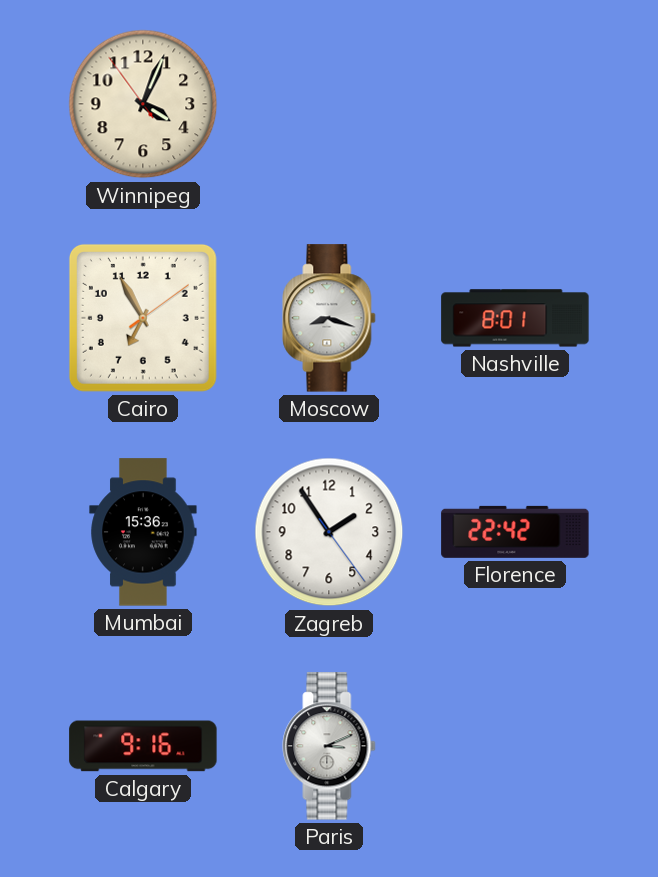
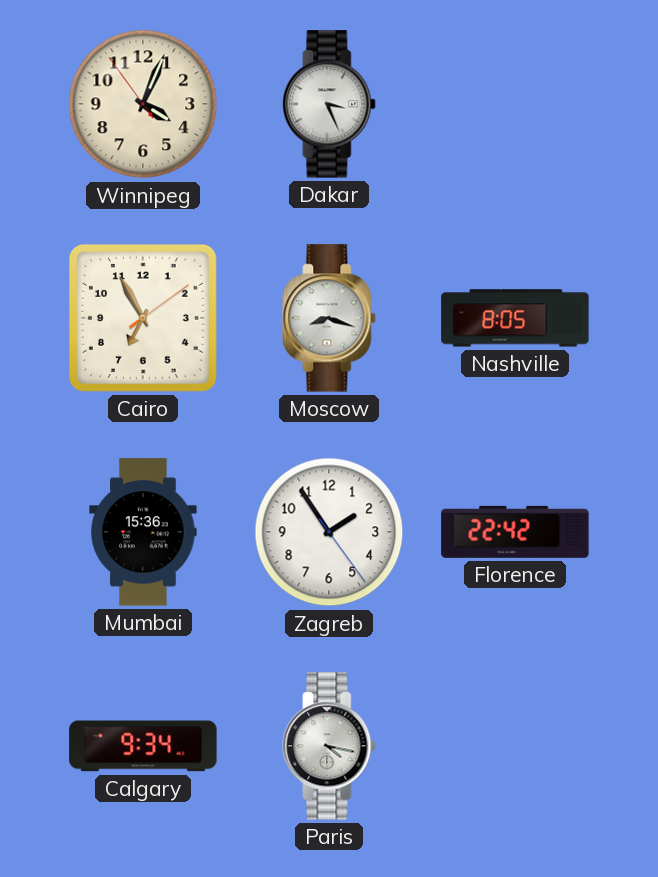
Dakar: none -> 3:26 (329, 104)
Nashville: 8:01 -> 8:05 (515, 318)
Calgary: 9:16 -> 9:34 (143, 746)
Paris: 3:11 -> 4:17 (329, 746)
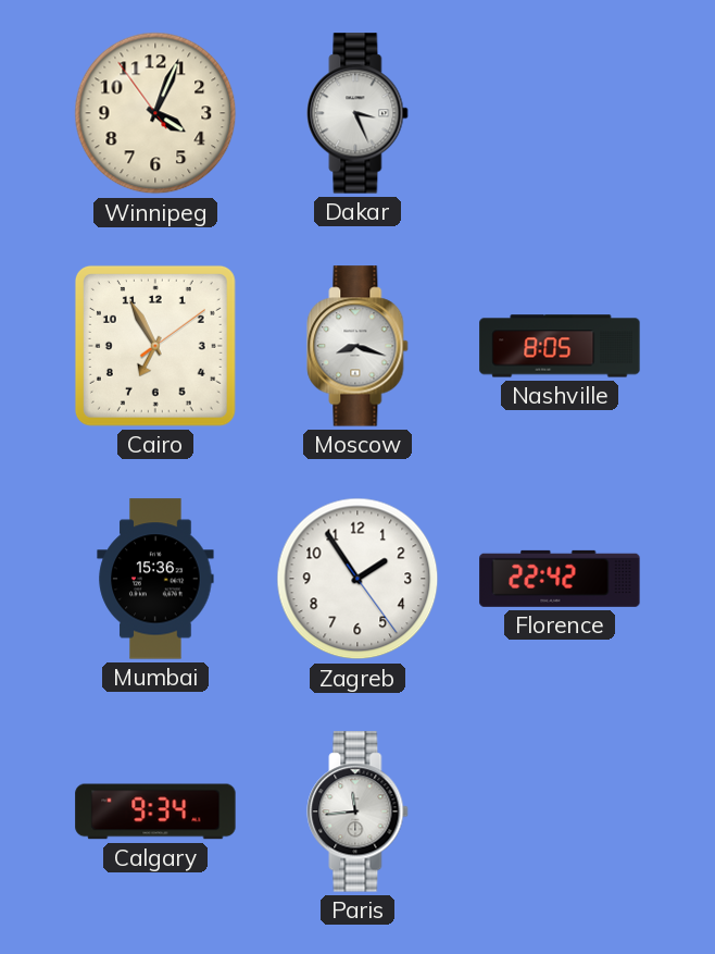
Paris: 4:17 -> 11:44 (357, 811)
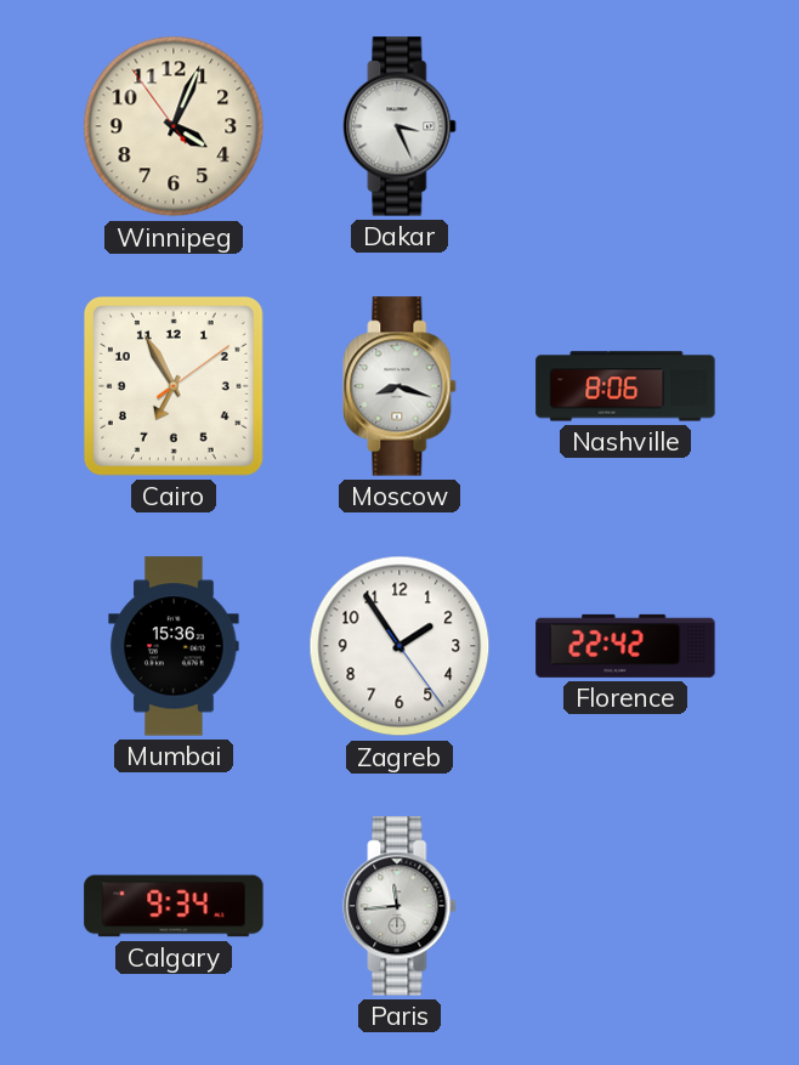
Nashville: 8:05 -> 8:06 (625, 386)
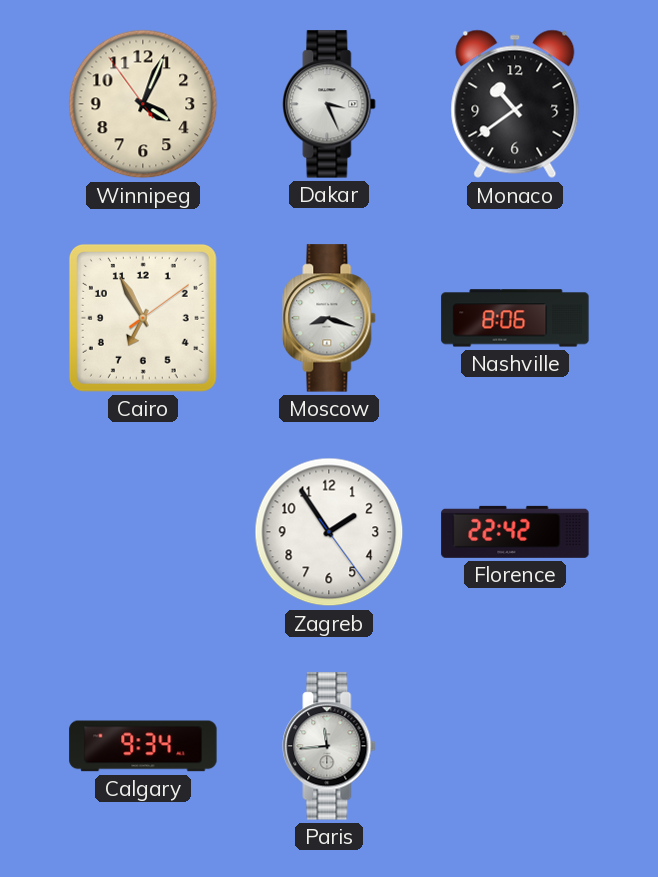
Monaco: none -> 10:39 (515, 104)
Mumbai: 15:36 -> none (174, 646)
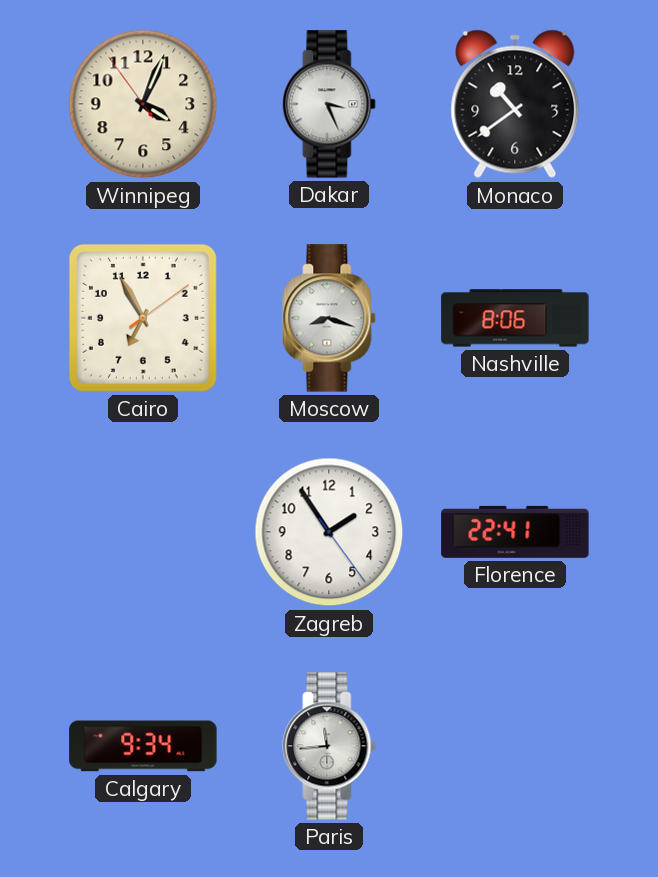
Florence: 22:42 -> 22:41 (515, 532)
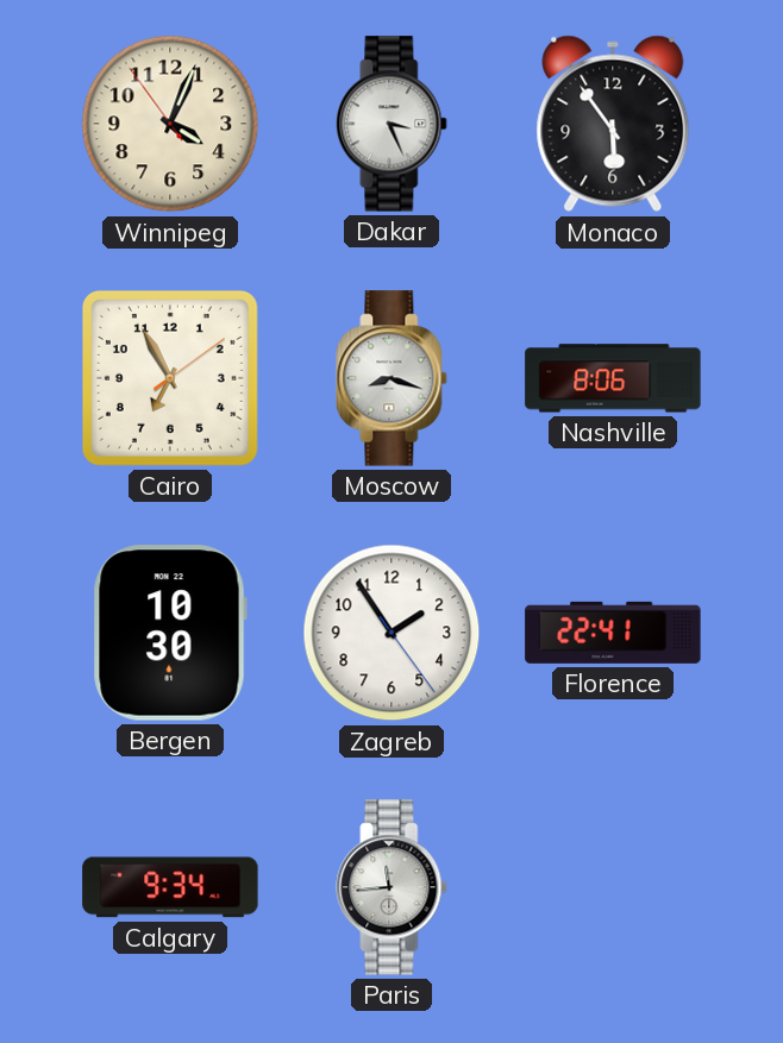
Monaco: 10:39 -> 5:54 (613, 124)
Bergen: none -> 10:30 (170, 633)
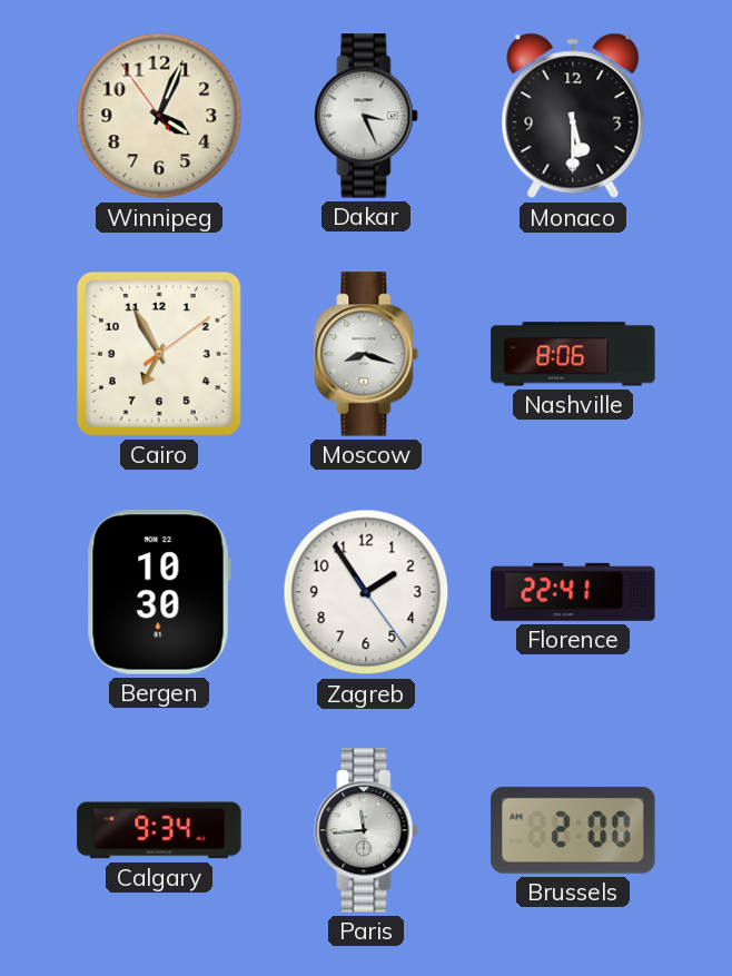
Monaco: 5:54 -> 5:30 (573, 116)
Brussels: none -> 2:00 (573, 830)
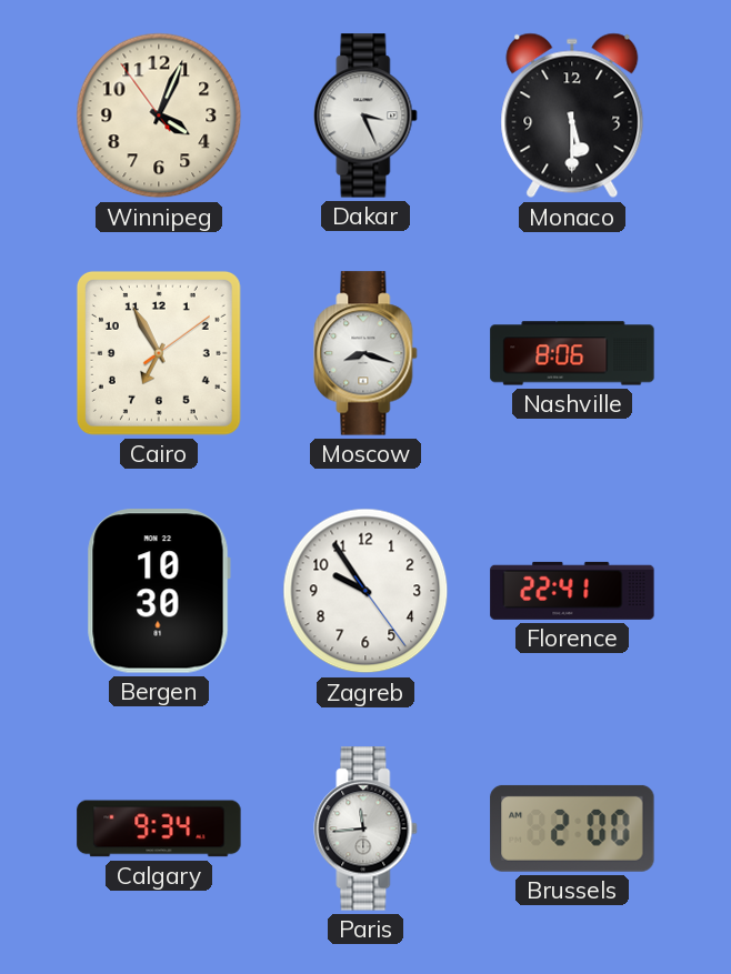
Zagreb: 1:54 -> 9:54 (365, 591)
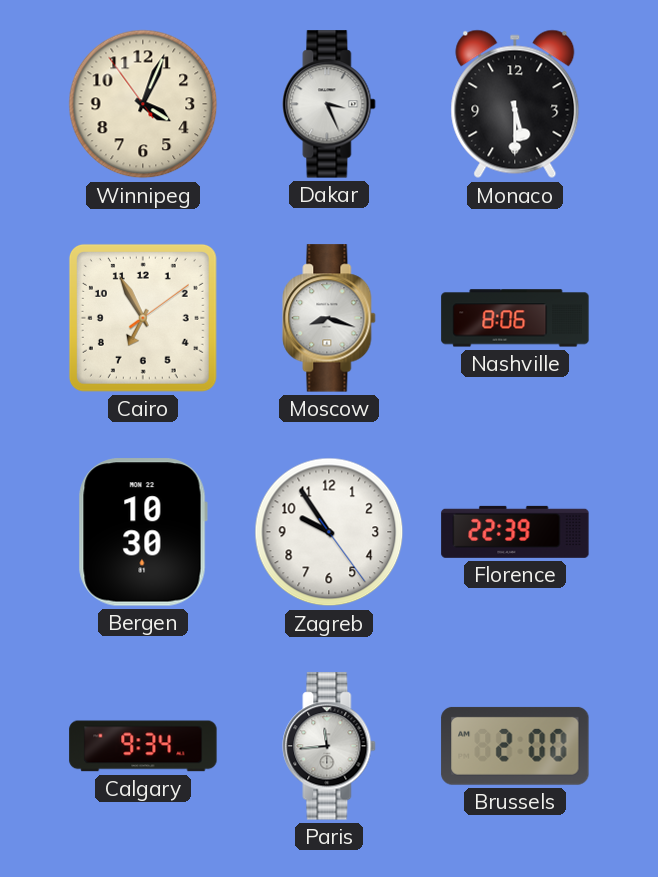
Florence: 22:41 -> 22:39 (515, 532)
